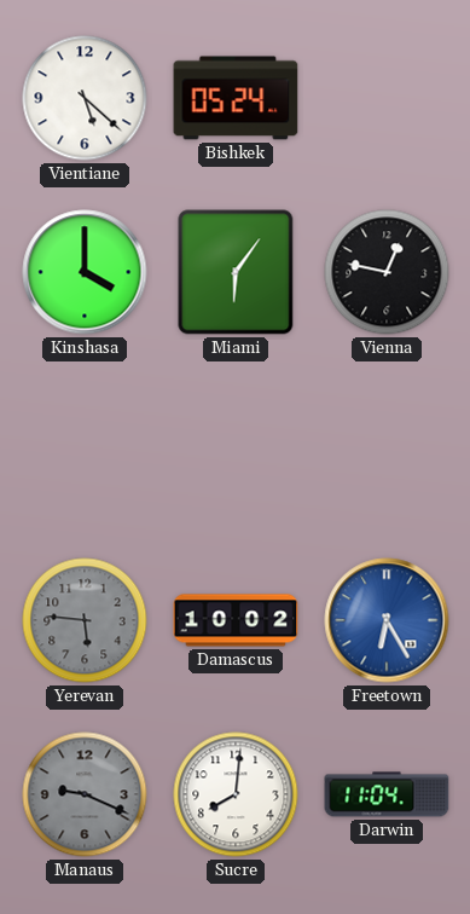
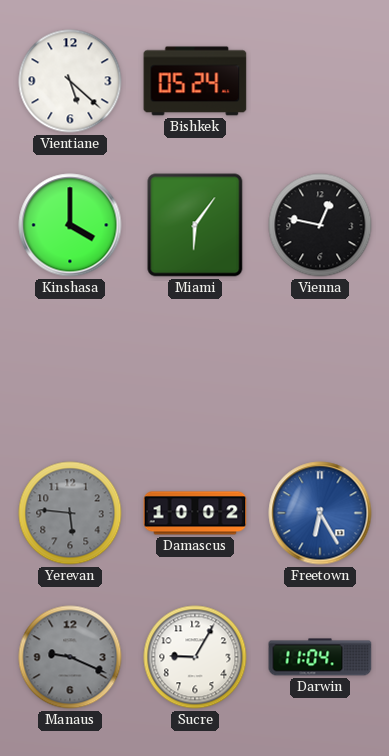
Sucre: 8:01 -> 9:05 (195, 657)
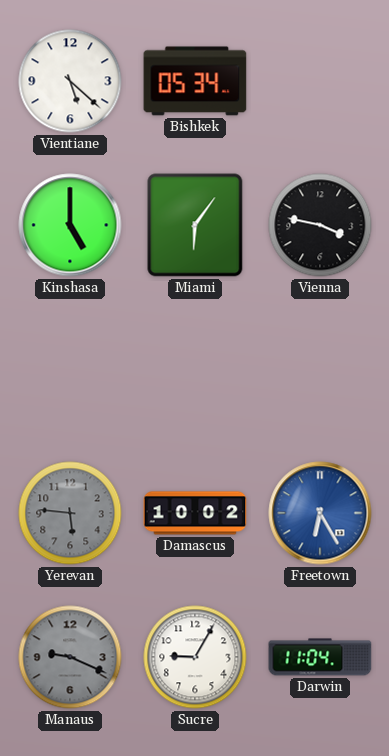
Bishkek: 05:24 -> 05:34 (195, 81)
Kinshasa: 4:00 -> 5:00 (70, 225)
Vienna: 12:47 -> 3:47 (320, 225)
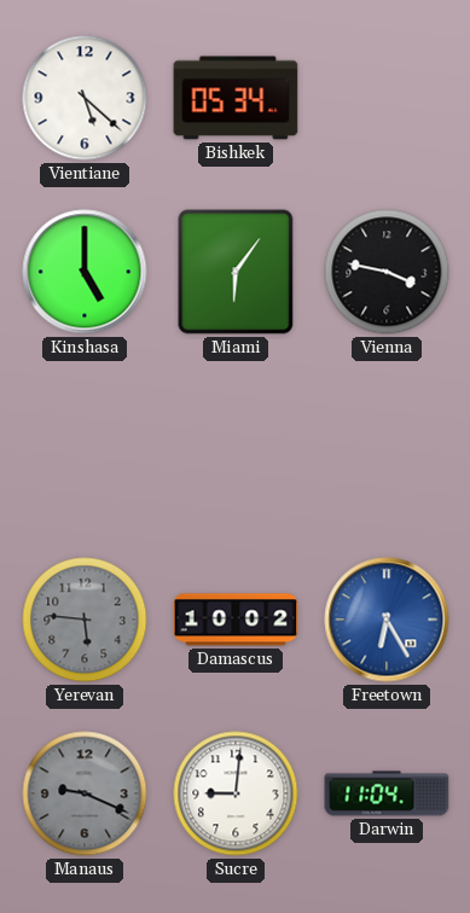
Sucre: 9:05 -> 9:01 (236, 793)
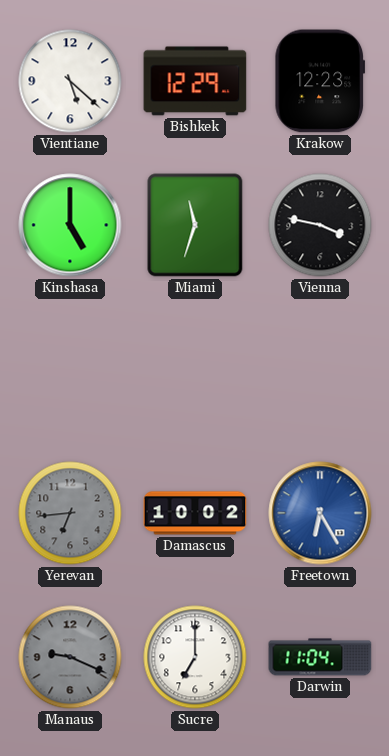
Bishkek: 05:34 -> 12:29 (195, 81)
Krakow: none -> 12:23 (320, 81)
Miami: 6:06 -> 11:33 (195, 225)
Yerevan: 5:46 -> 6:44 (70, 513)
Sucre: 9:01 -> 7:00 (195, 657)
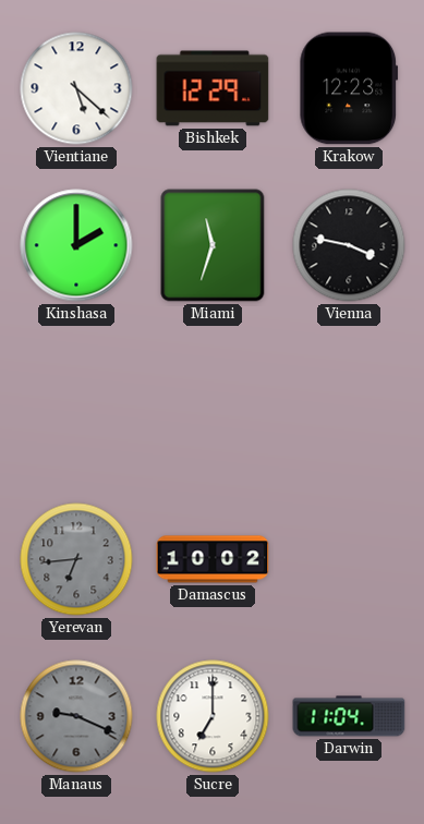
Kinshasa: 5:00 -> 2:00 (76, 245)
Freetown: 6:25 -> none (320, 513)
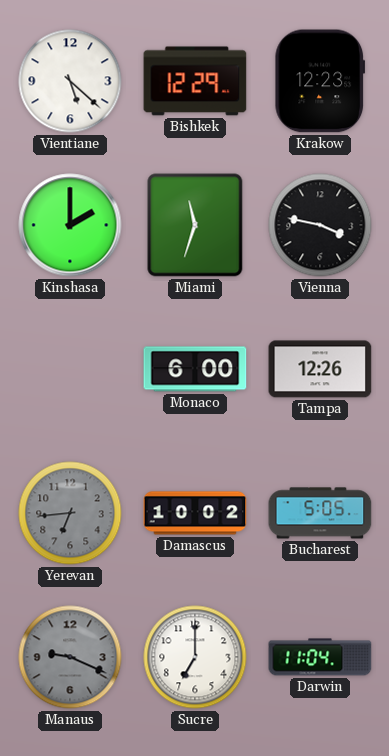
Monaco: none -> 6:00 (195, 369)
Tampa: none -> 12:26 (320, 369)
Bucharest: none -> 5:05 (320, 513)
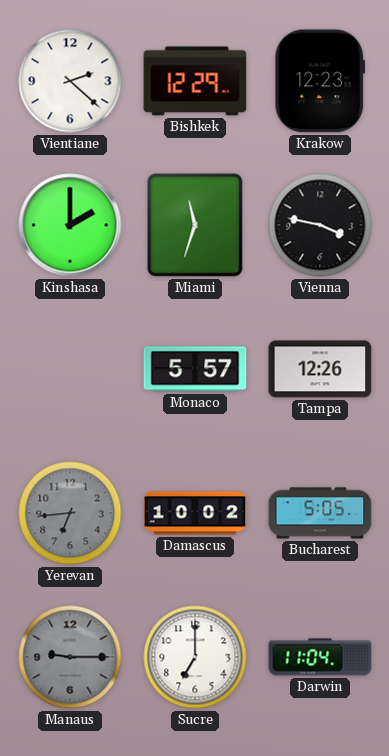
Vientiane: 5:22 -> 2:22 (70, 81)
Monaco: 6:00 -> 5:57 (195, 369)
Manaus: 9:19 -> 9:15 (70, 657)
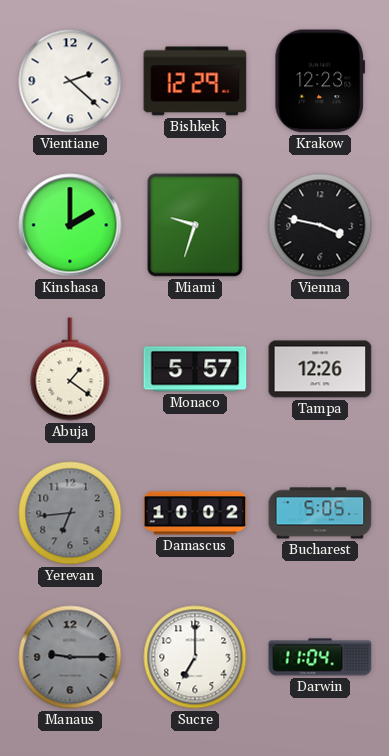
Miami: 11:33 -> 9:33 (195, 225)
Abuja: none -> 1:21 (70, 369)
